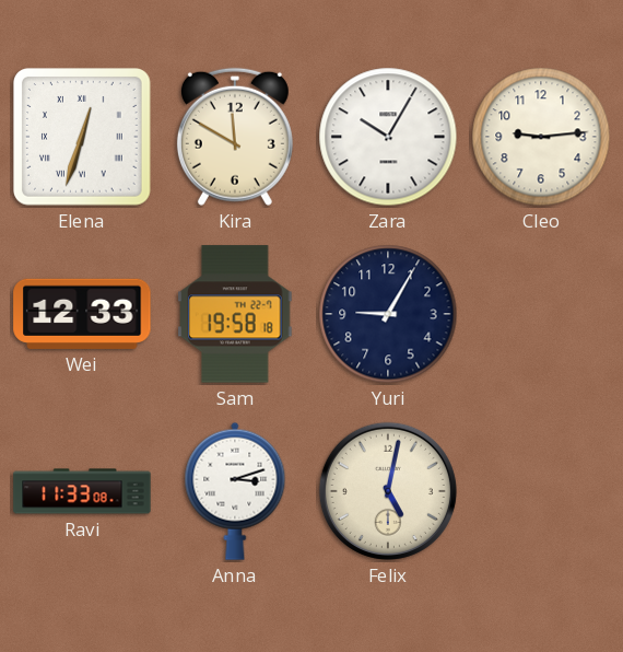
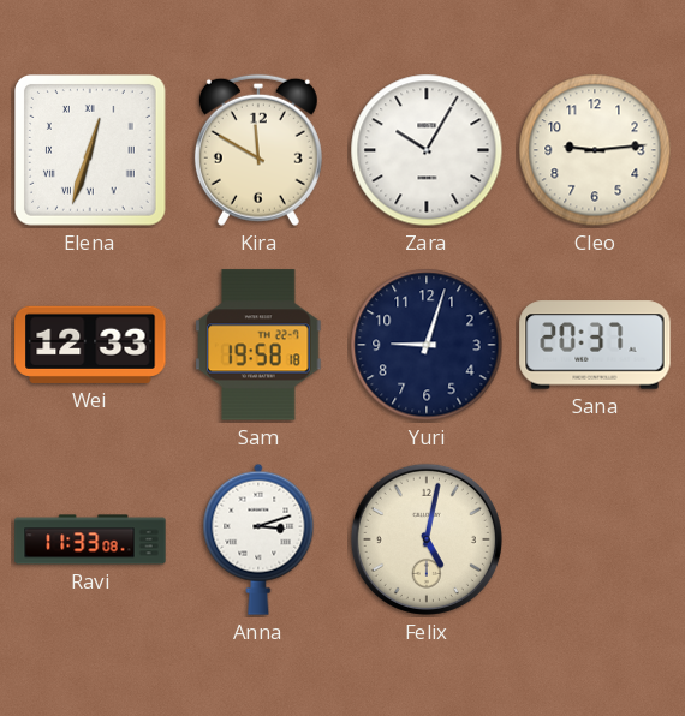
Yuri: 9:05 -> 9:03 (427, 345)
Sana: none -> 20:37 (595, 345)
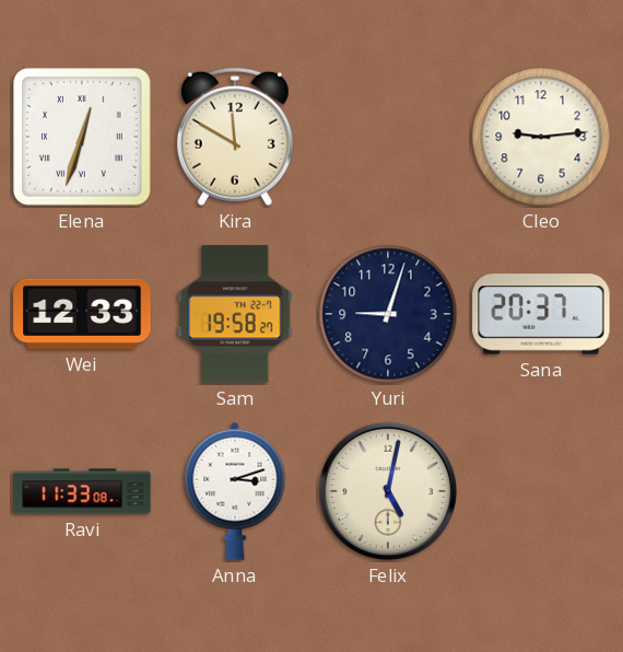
Zara: 10:05 -> none (427, 150)
Sam: 19:58:18 -> 19:58:27 (235, 314)
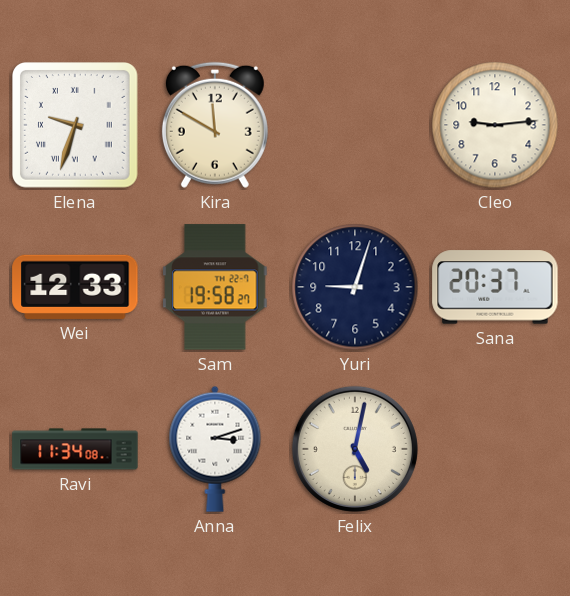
Elena: 12:33 -> 9:33 (76, 126)
Ravi: 11:33 -> 11:34 (75, 449)
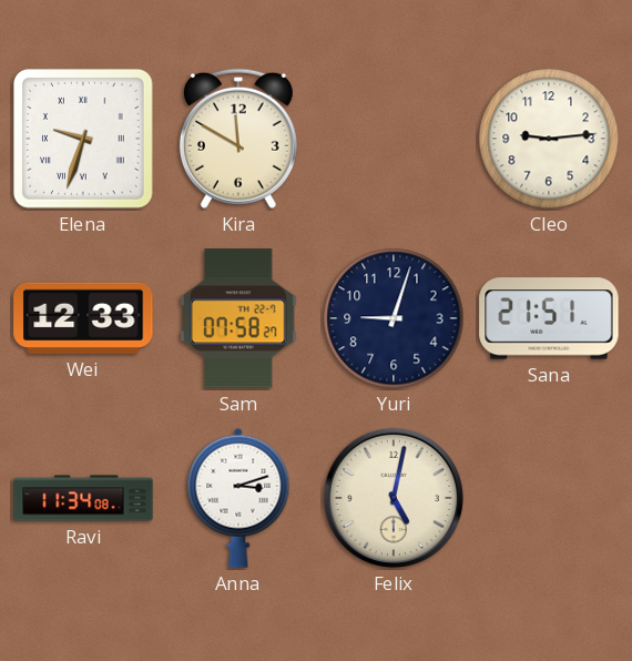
Sam: 19:58 -> 07:58 (238, 318)
Sana: 20:37 -> 21:51 (549, 318)
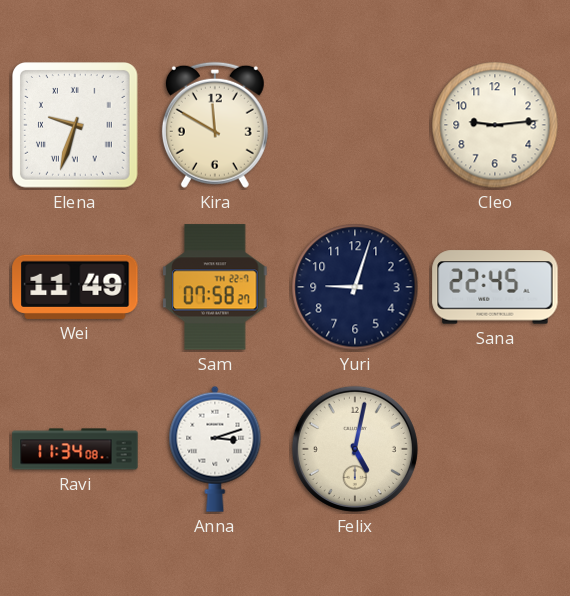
Wei: 12:33 -> 11:49 (75, 287)
Sana: 21:51 -> 22:45 (495, 287)
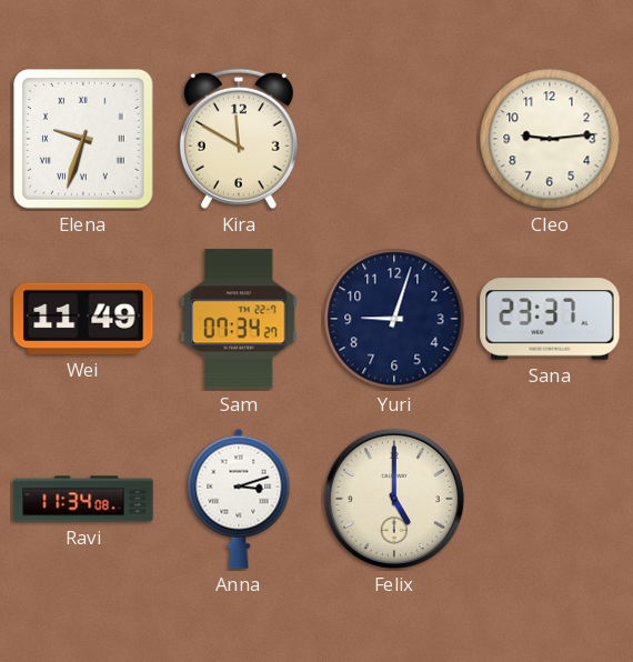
Sam: 07:58 -> 07:34 (239, 319)
Sana: 22:45 -> 23:37 (550, 319)
Felix: 5:02 -> 5:00 (394, 499)
